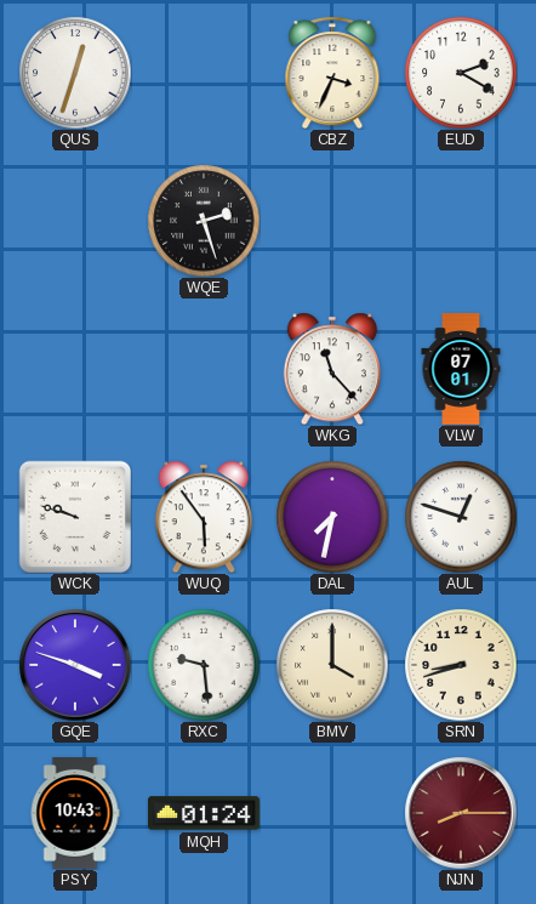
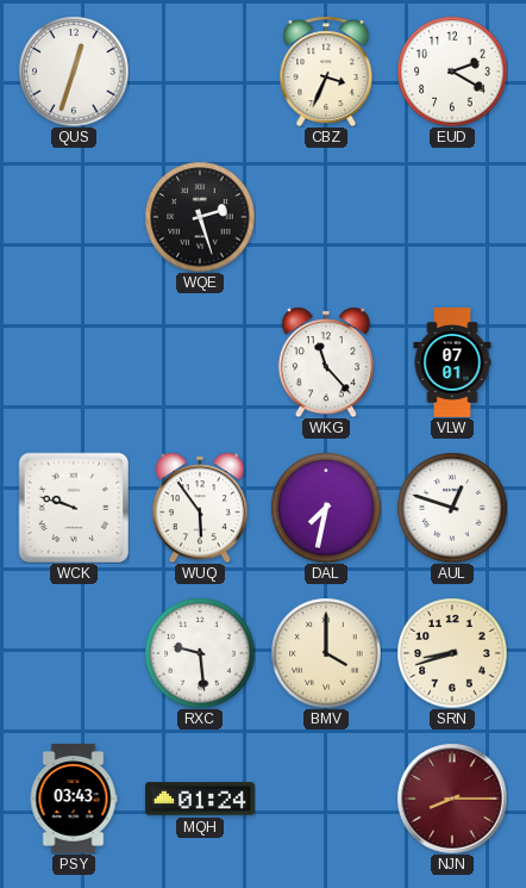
GQE: 3:48 -> none (75, 665)
PSY: 10:43 -> 03:43 (74, 800)
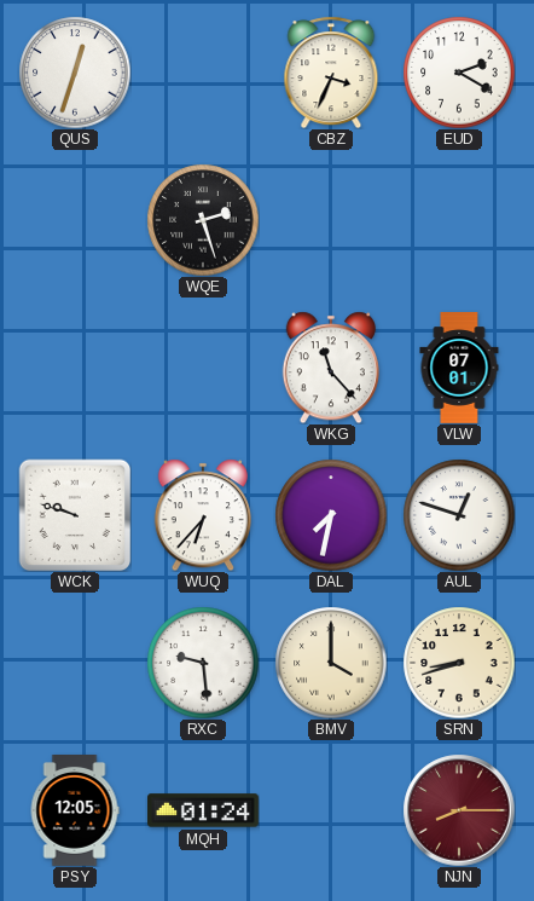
WUQ: 5:54 -> 6:37 (203, 515)
PSY: 03:43 -> 12:05 (75, 812)
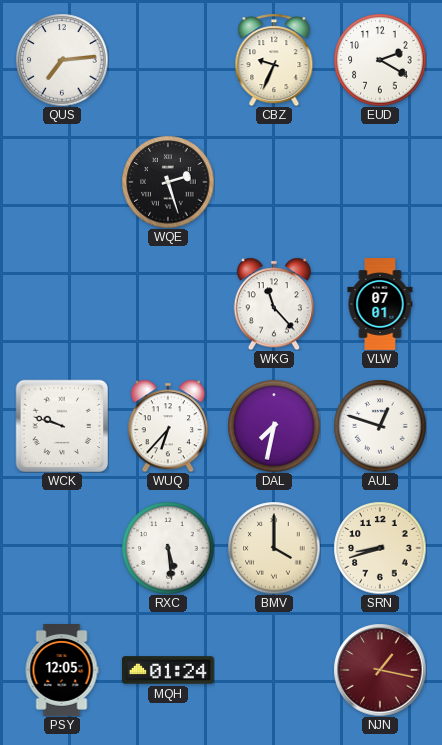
QUS: 12:33 -> 7:14 (62, 60)
CBZ: 3:34 -> 9:34 (274, 60)
RXC: 9:29 -> 5:29 (168, 548)
NJN: 8:15 -> 1:17 (380, 670)
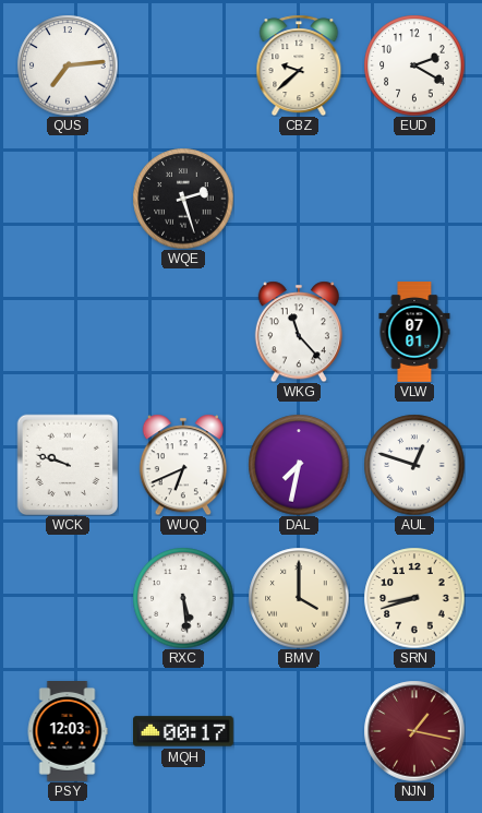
CBZ: 9:34 -> 9:38 (299, 65)
WUQ: 6:37 -> 6:41 (183, 465)
PSY: 12:05 -> 12:03 (68, 732)
MQH: 01:24 -> 00:17 (184, 731)
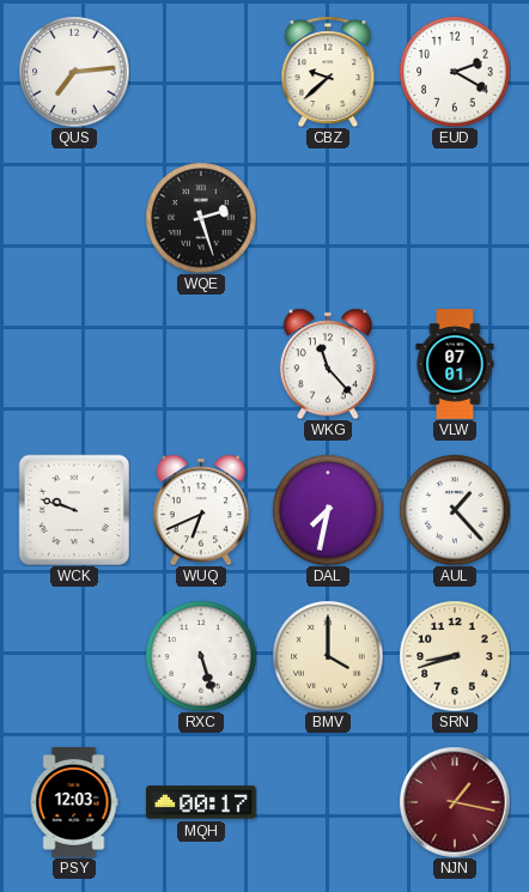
AUL: 12:48 -> 1:23 (455, 510)
RXC: 5:29 -> 5:27 (201, 656)
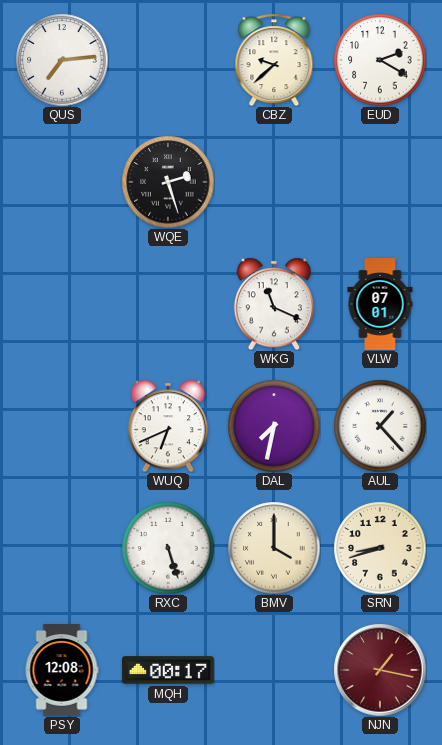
WKG: 11:23 -> 11:19 (274, 304)
WCK: 9:48 -> none (74, 510)
PSY: 12:03 -> 12:08 (62, 671)
